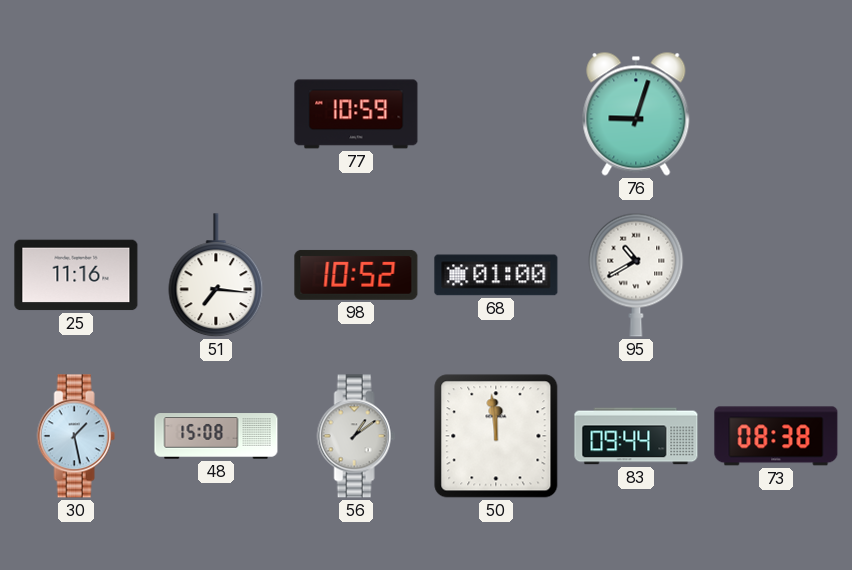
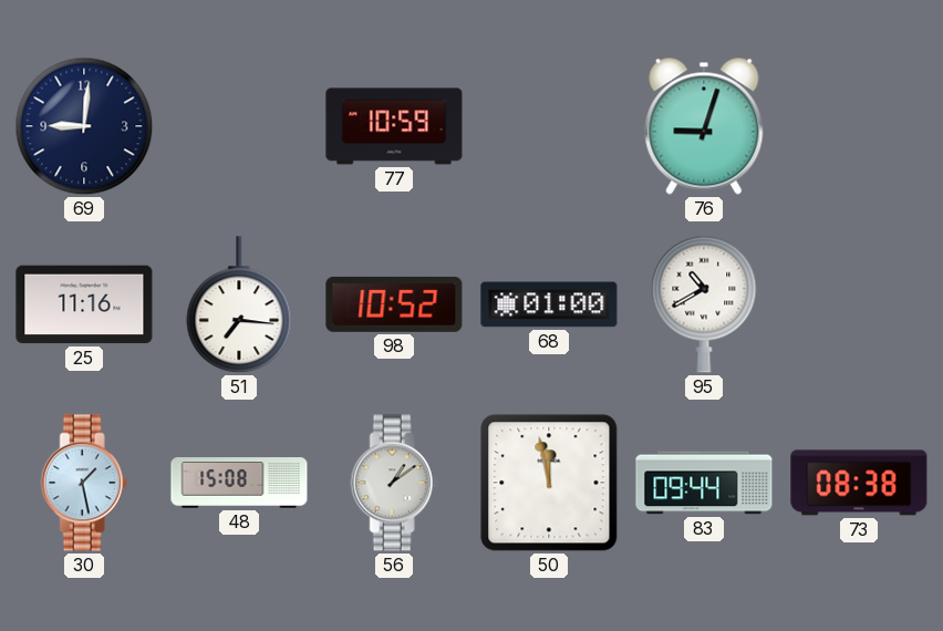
69: none -> 9:01 (84, 126)
50: 11:59 -> 11:58 (549, 483)
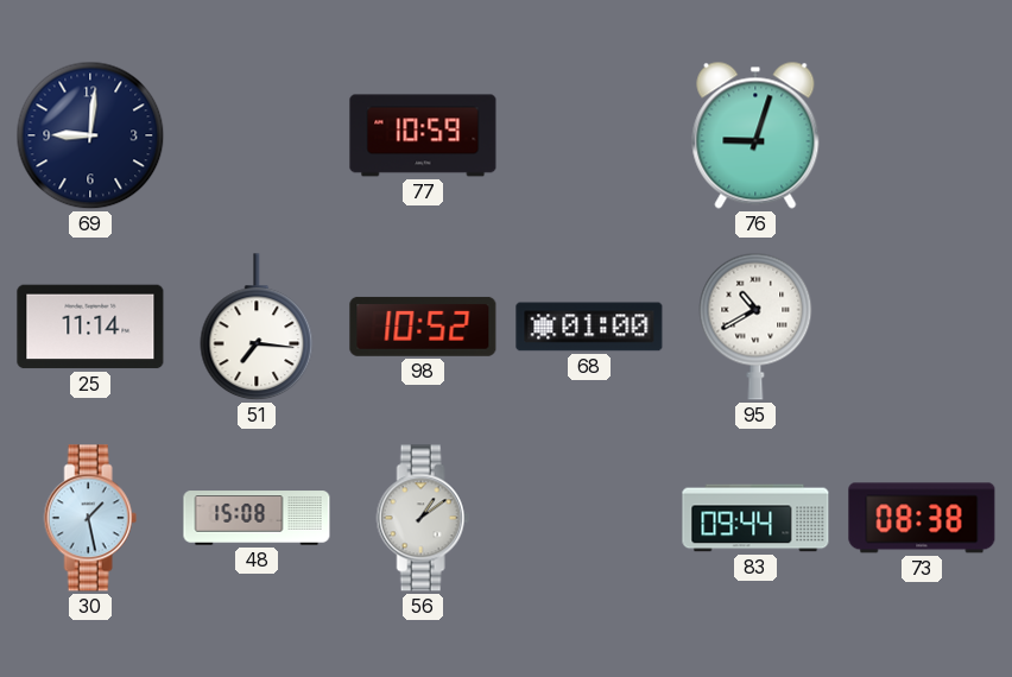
25: 11:16 -> 11:14 (90, 327)
50: 11:58 -> none (549, 483)
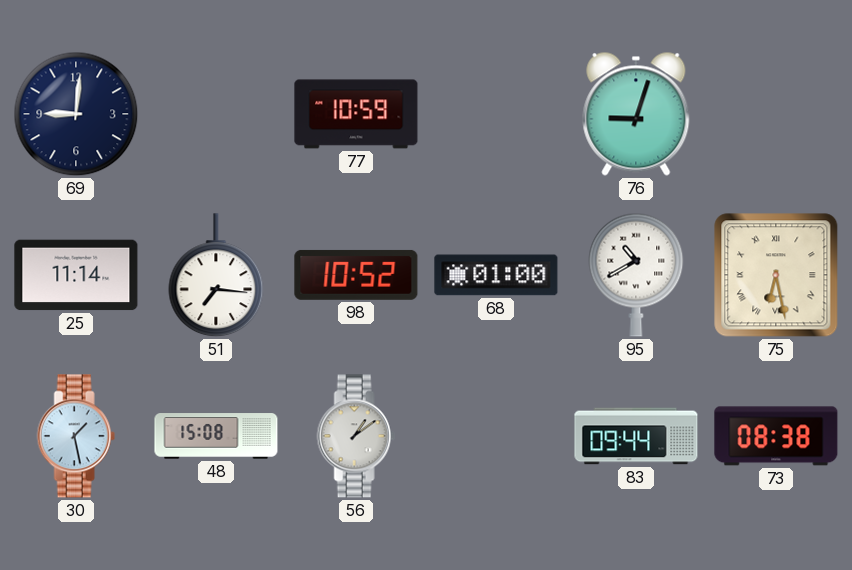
75: none -> 6:28 (776, 275)
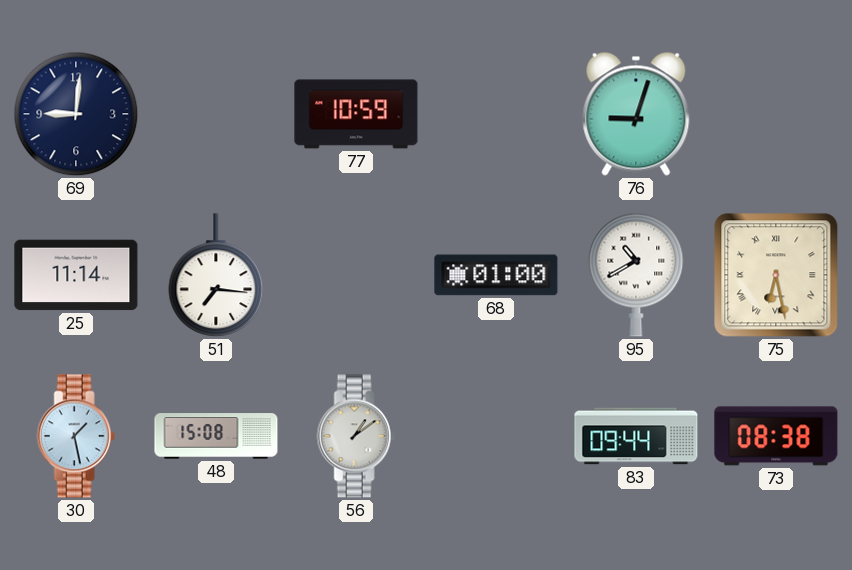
98: 10:52 -> none (356, 275)
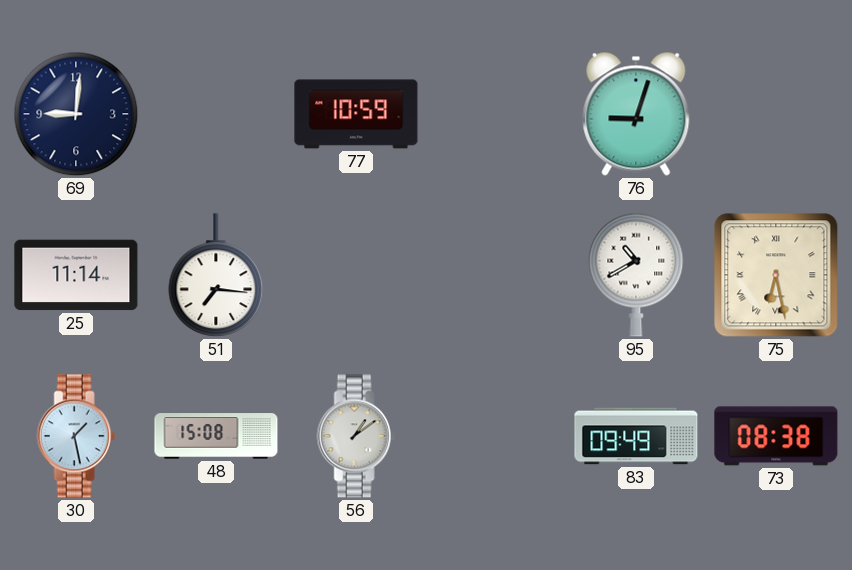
68: 01:00 -> none (496, 275)
83: 09:44 -> 09:49 (636, 436)
